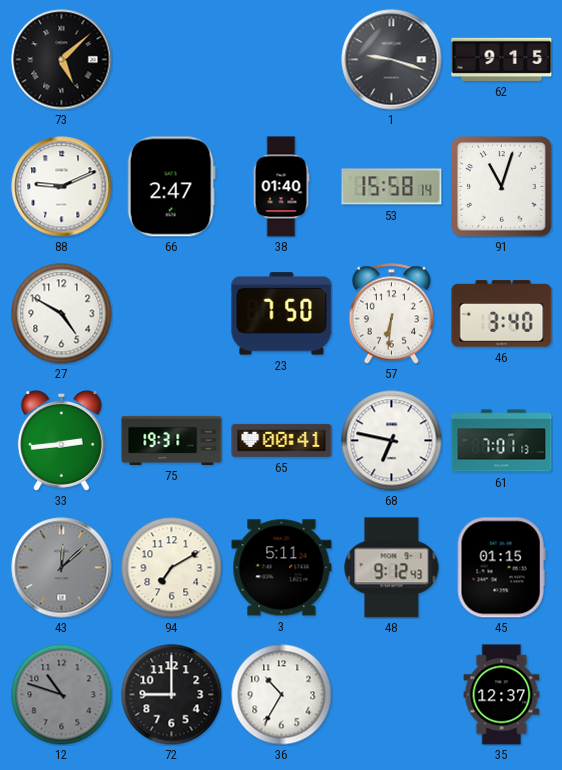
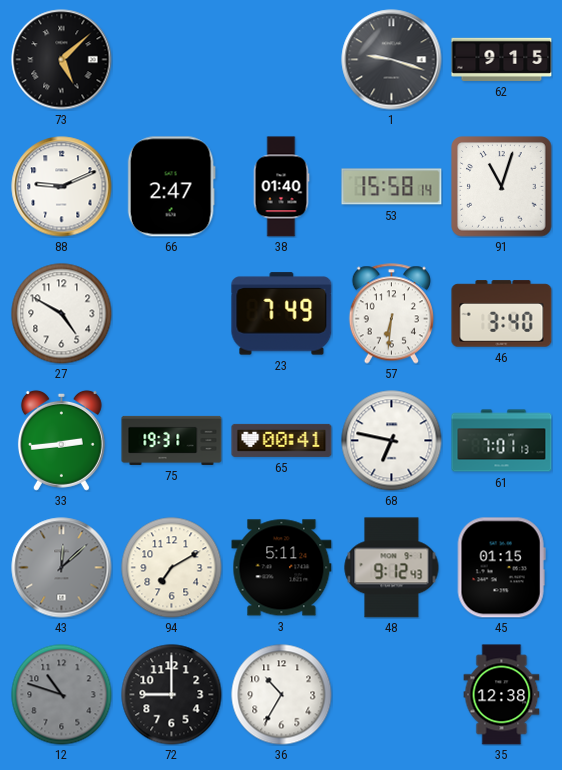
23: 7:50 -> 7:49 (282, 314)
35: 12:37 -> 12:38 (502, 695)
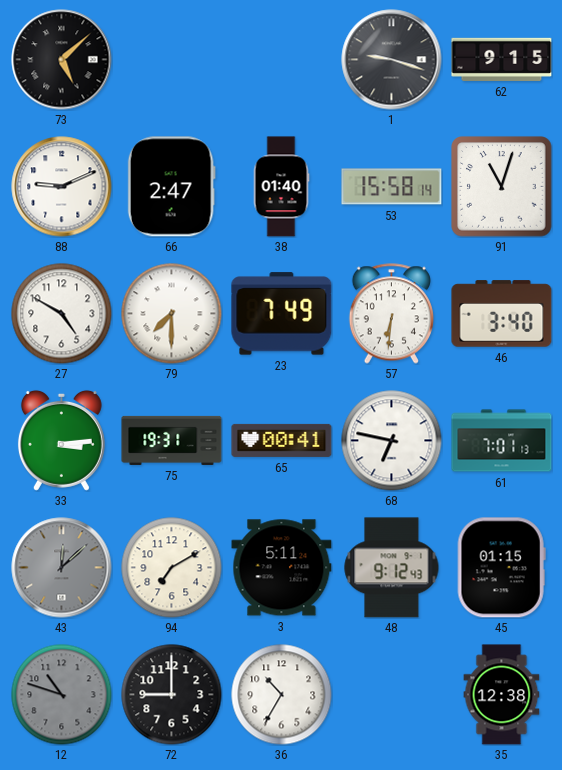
79: none -> 7:30 (172, 314)
33: 2:44 -> 3:14 (61, 440)
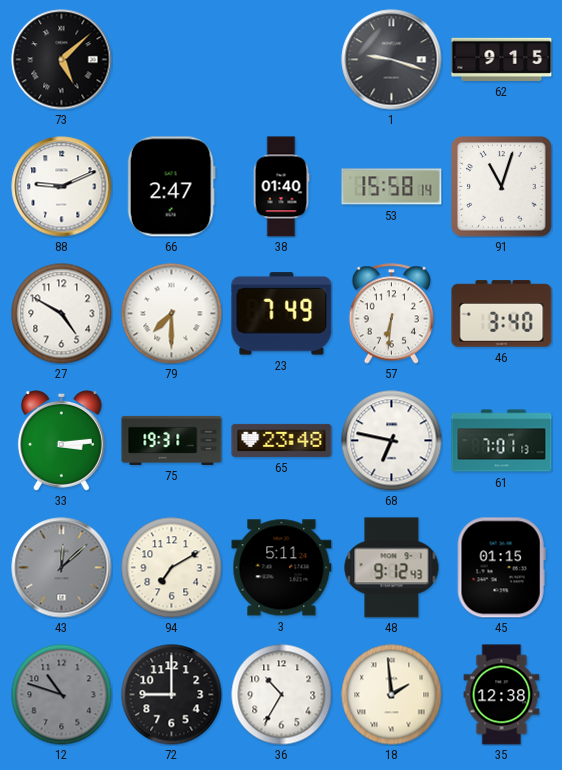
65: 00:41 -> 23:48 (282, 440)
18: none -> 1:59 (392, 695)
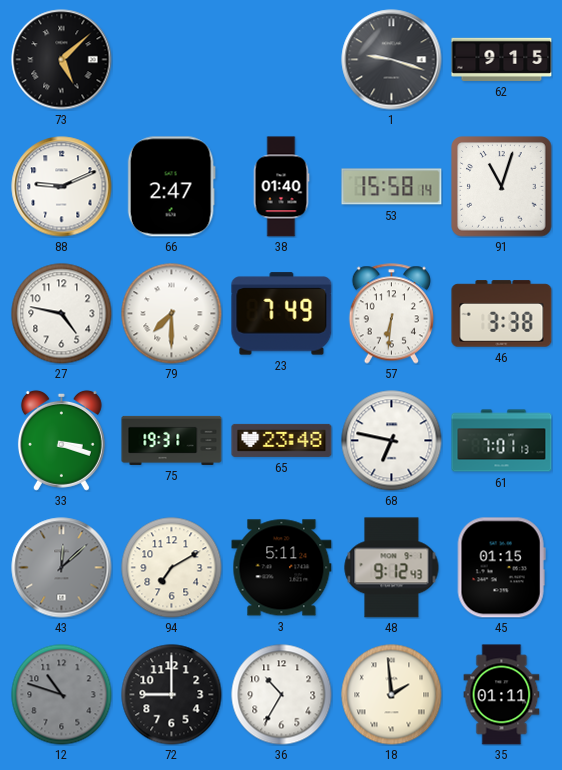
27: 4:50 -> 4:47 (62, 314)
46: 3:40 -> 3:38 (502, 314)
33: 3:14 -> 3:18 (61, 440)
35: 12:38 -> 01:11 (502, 695)
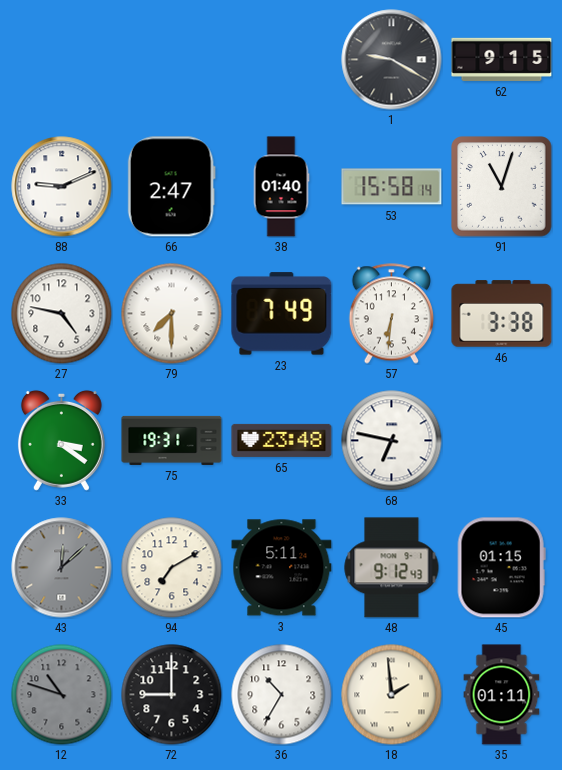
73: 5:08 -> none (62, 60)
1: 9:18 -> 9:20 (392, 60)
33: 3:18 -> 3:21 (61, 440)
61: 7:01 -> none (502, 441)
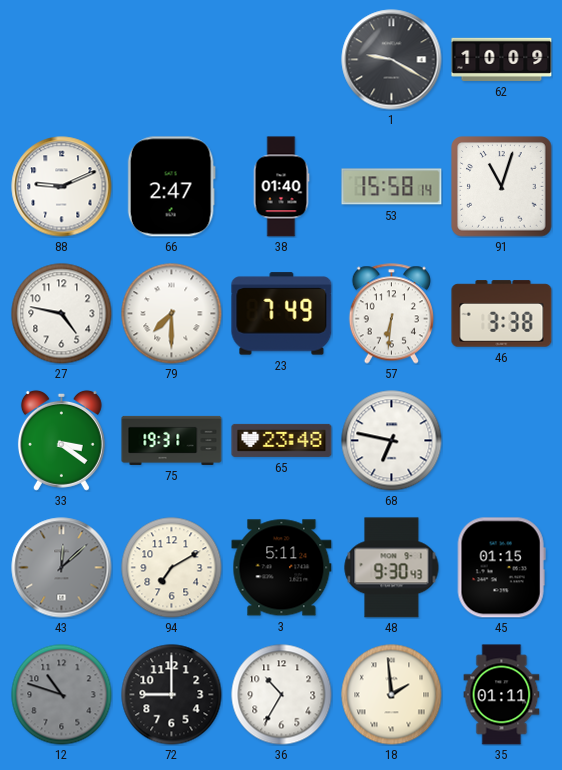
62: 9:15 -> 10:09 (502, 59)
48: 9:12 -> 9:30 (392, 568)
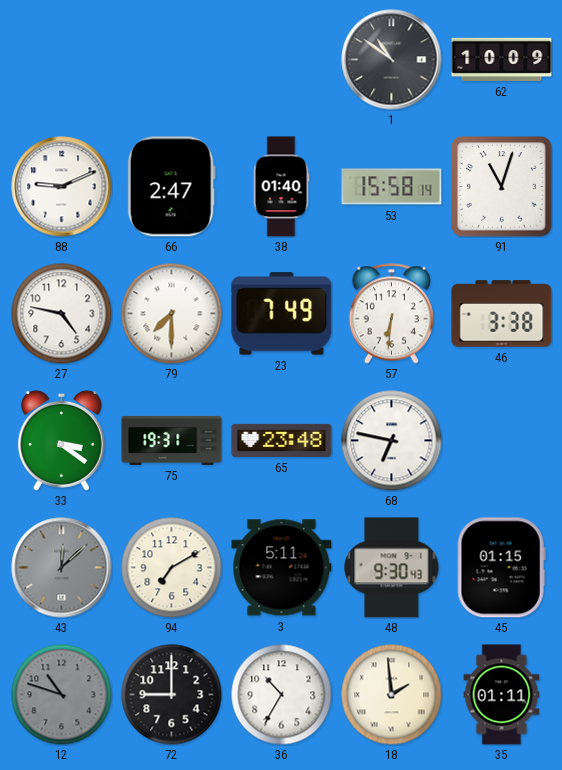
1: 9:20 -> 10:51 (392, 60)
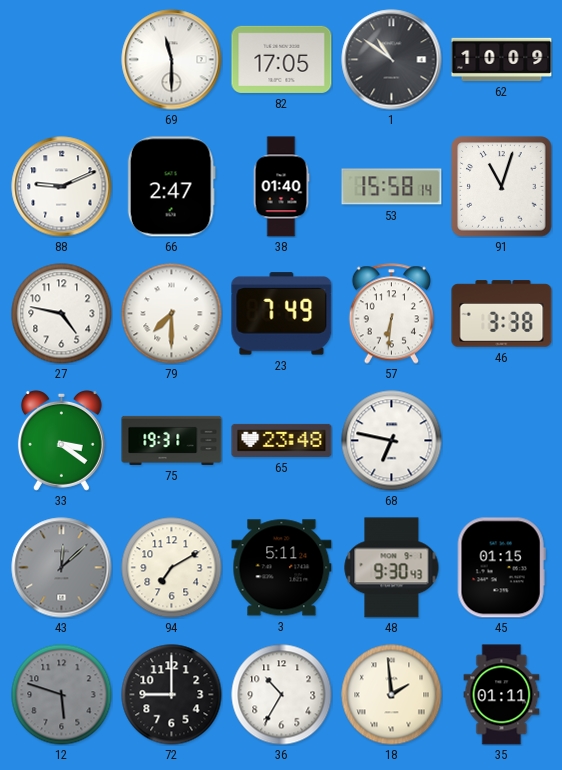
69: none -> 11:30 (172, 60)
82: none -> 17:05 (282, 59)
12: 10:48 -> 5:48 (62, 695)
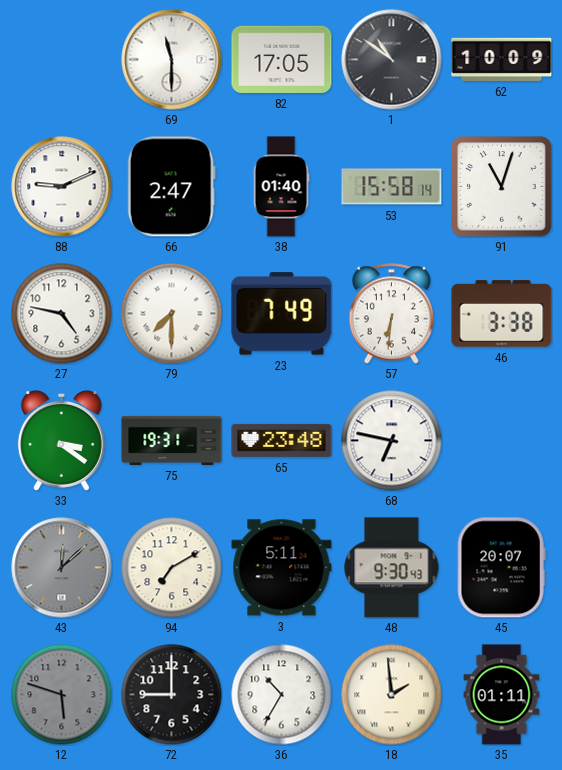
45: 01:15 -> 20:07 (501, 568)
